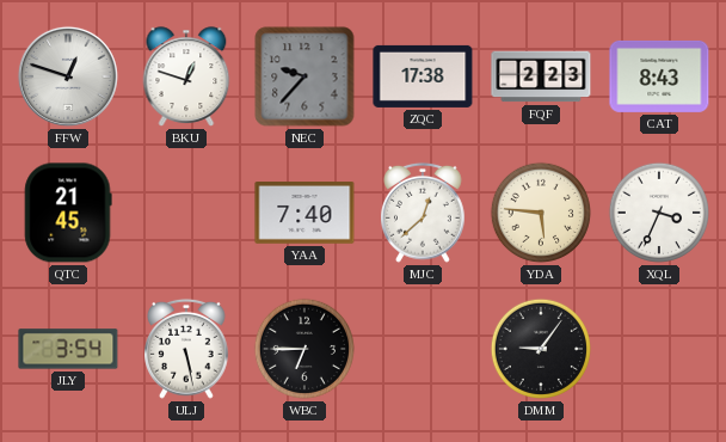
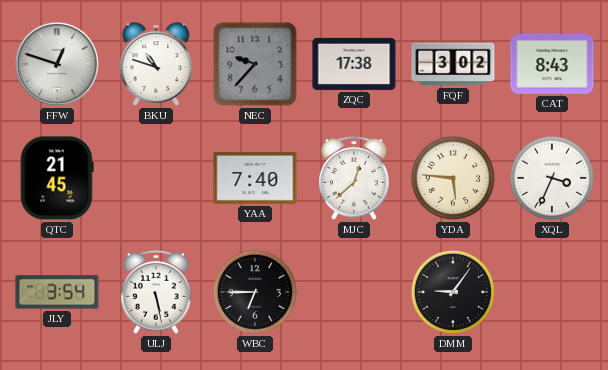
BKU: 12:48 -> 10:48 (156, 64)
FQF: 2:23 -> 3:02 (453, 64)
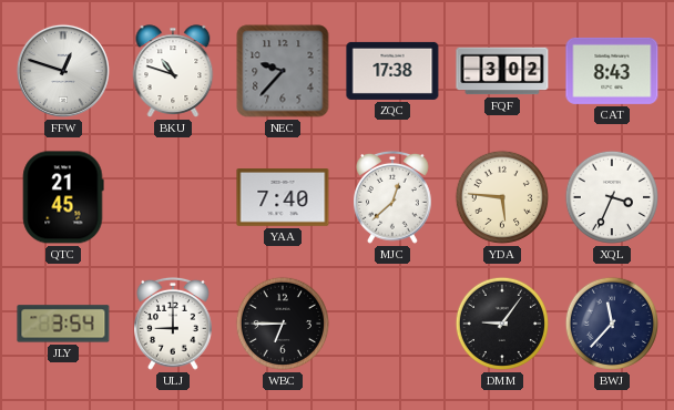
ULJ: 5:28 -> 9:00 (174, 324)
BWJ: none -> 11:37 (612, 324)
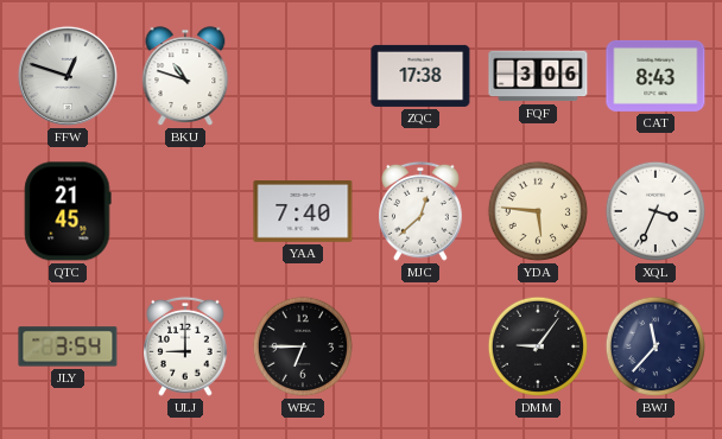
NEC: 9:37 -> none (283, 71)
FQF: 3:02 -> 3:06 (538, 76)
